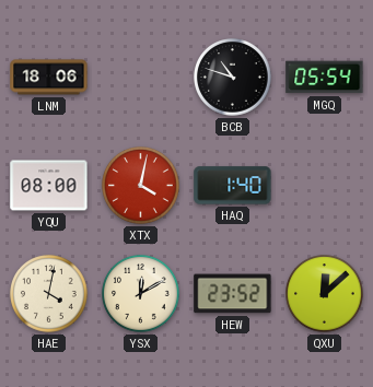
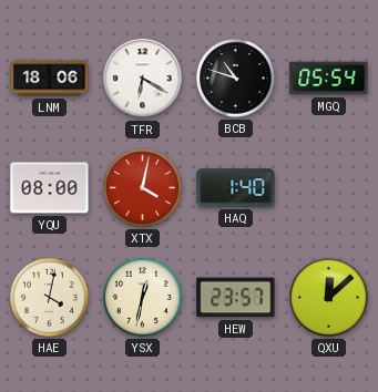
TFR: none -> 6:20 (143, 79)
YSX: 12:10 -> 12:32 (143, 298)
HEW: 23:52 -> 23:57 (236, 298)
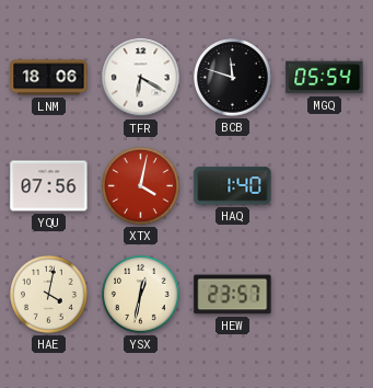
BCB: 10:48 -> 11:48 (233, 78)
YQU: 08:00 -> 07:56 (49, 186)
QXU: 12:08 -> none (329, 298)
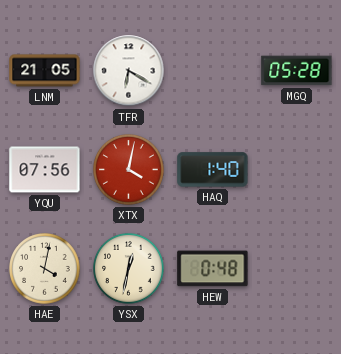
LNM: 18:06 -> 21:05 (45, 71)
BCB: 11:48 -> none (233, 78)
MGQ: 05:54 -> 05:28 (297, 71)
HEW: 23:57 -> 0:48 (213, 269)
